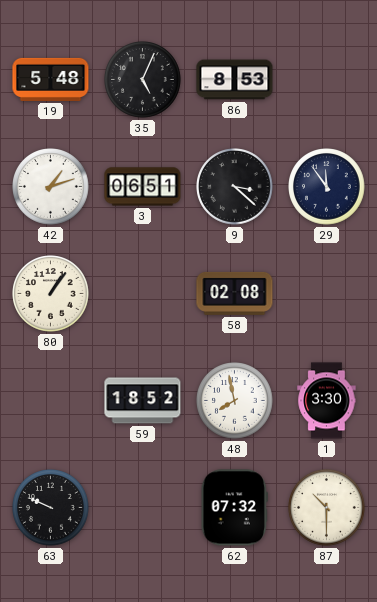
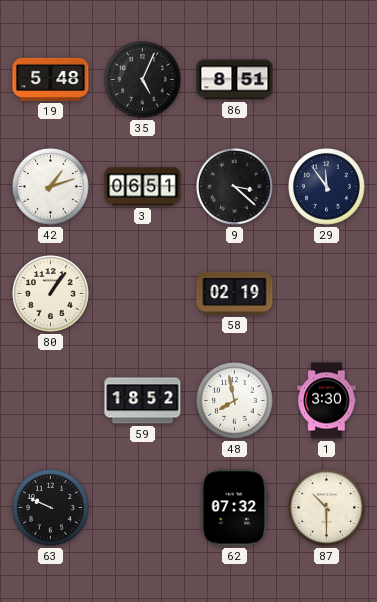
86: 8:53 -> 8:51 (235, 80)
58: 02:08 -> 02:19 (235, 293)
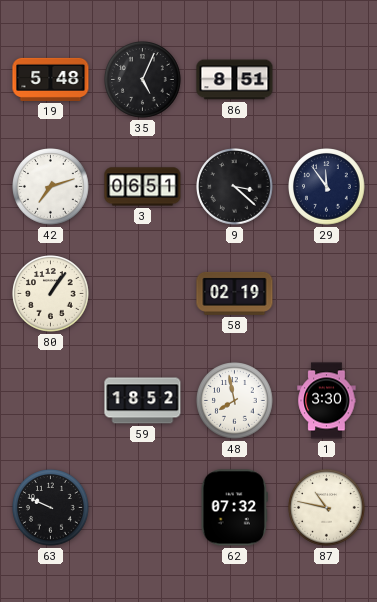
42: 1:12 -> 7:12 (51, 187)
87: 10:30 -> 10:47 (327, 508)
